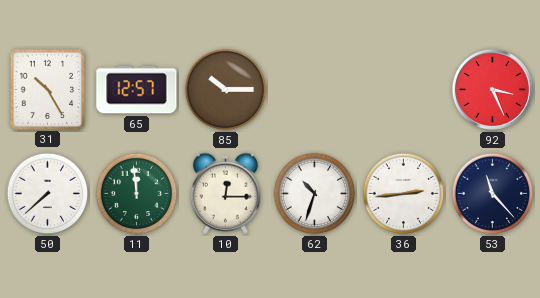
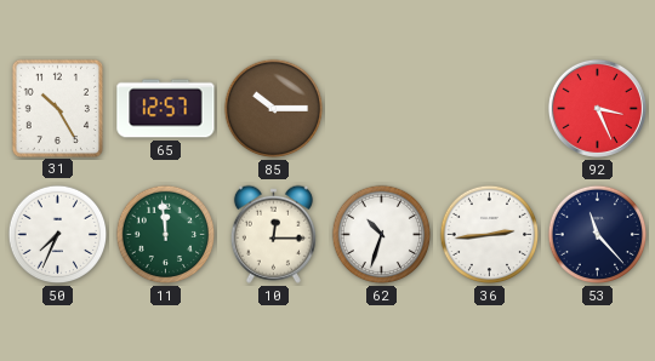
50: 7:38 -> 7:34 (58, 235)
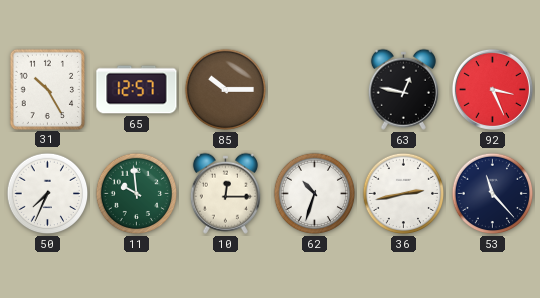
63: none -> 12:47 (403, 89)
11: 11:59 -> 9:59 (137, 194)
36: 2:44 -> 2:43 (404, 194)
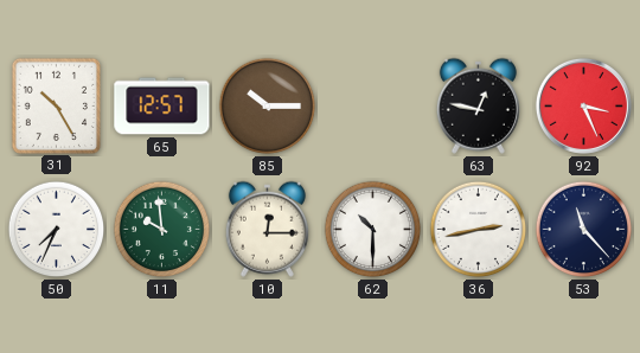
62: 10:33 -> 10:30 (373, 230)
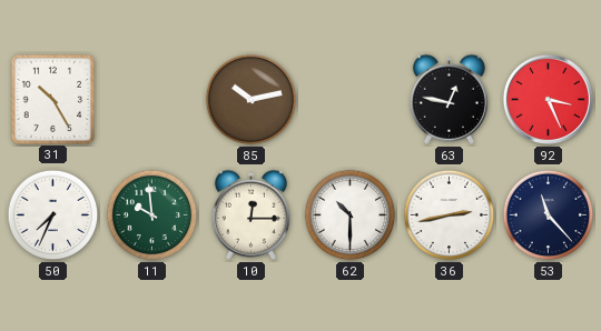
65: 12:57 -> none (162, 107)
85: 10:15 -> 10:13 (252, 100)
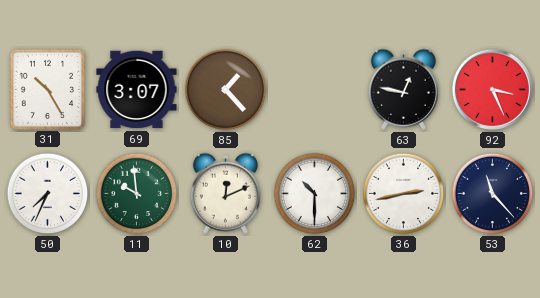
69: none -> 3:07 (137, 90)
85: 10:13 -> 1:23 (226, 90)
10: 12:15 -> 12:11 (225, 193)
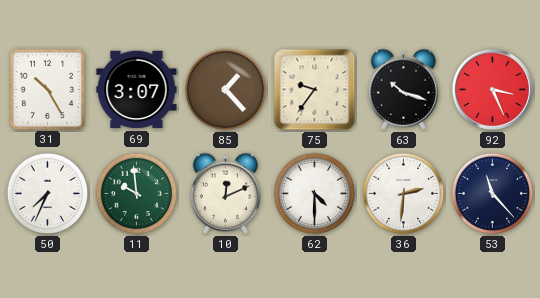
75: none -> 9:36 (315, 90)
63: 12:47 -> 10:18 (403, 89)
62: 10:30 -> 4:30 (315, 194)
36: 2:43 -> 2:31 (404, 194)
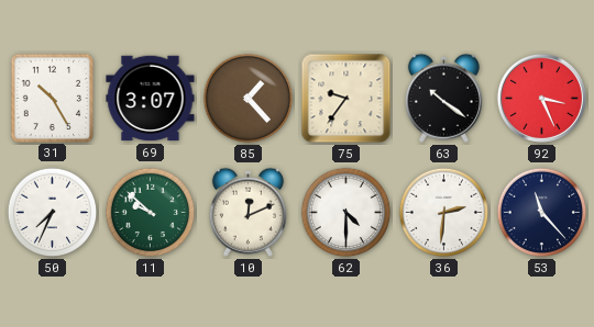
63: 10:18 -> 10:21 (443, 98)
11: 9:59 -> 9:52 (151, 213)
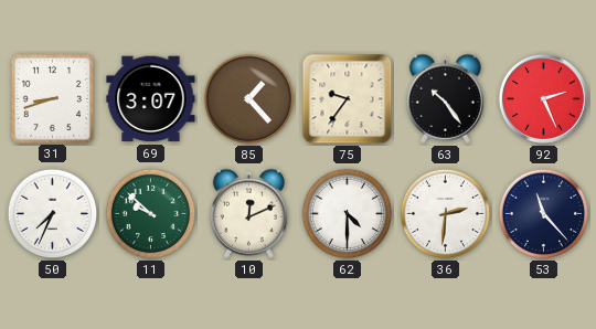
31: 10:25 -> 8:42 (52, 98)
63: 10:21 -> 10:24 (445, 98)
92: 3:26 -> 2:26 (543, 98)
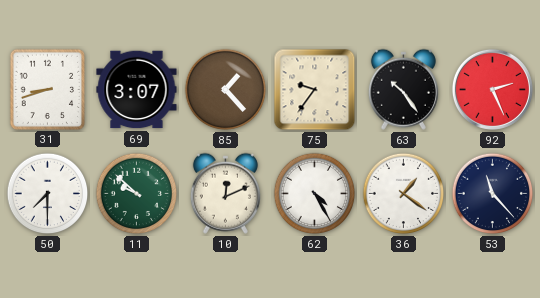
50: 7:34 -> 7:30 (48, 194)
62: 4:30 -> 4:25 (315, 194)
36: 2:31 -> 1:21 (404, 194)
